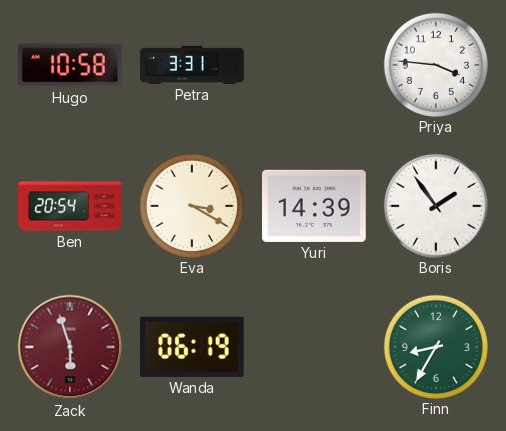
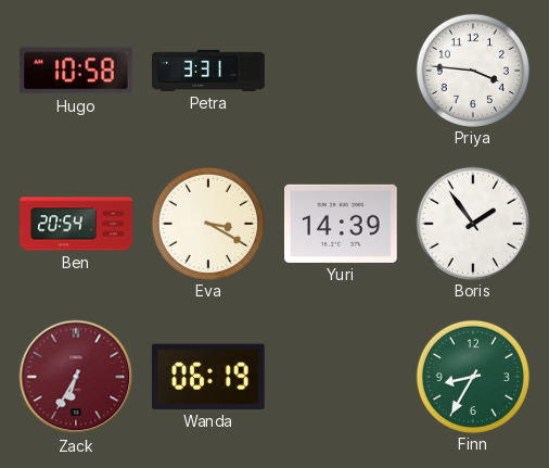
Zack: 5:57 -> 6:35 (76, 377)
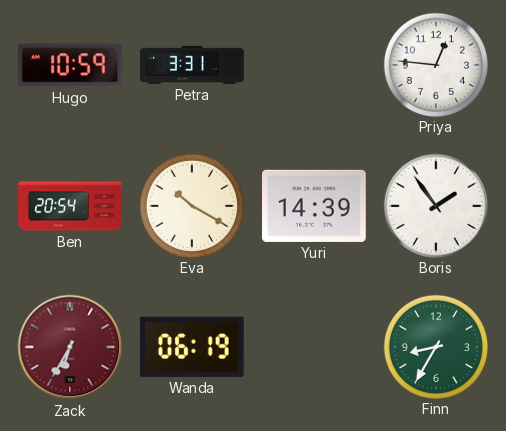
Hugo: 10:58 -> 10:59 (70, 65)
Priya: 3:46 -> 12:46 (436, 64)
Eva: 3:20 -> 10:20 (192, 205)
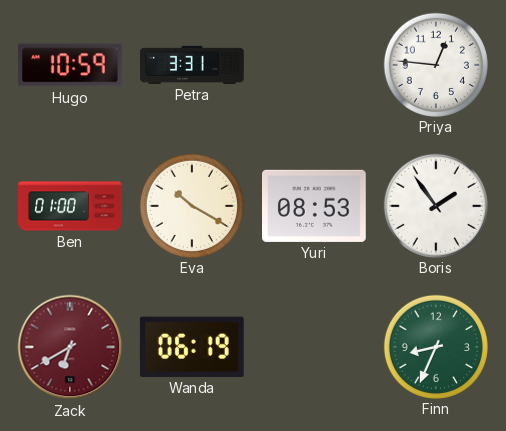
Ben: 20:54 -> 01:00 (70, 206)
Yuri: 14:39 -> 08:53 (315, 206)
Zack: 6:35 -> 6:40 (70, 347)
Finn: 8:35 -> 8:34 (436, 346)
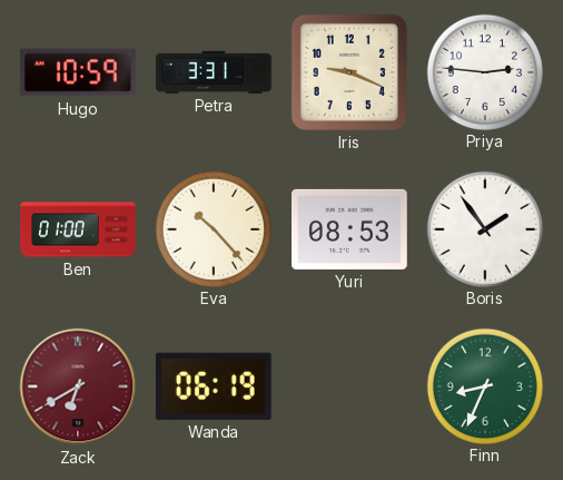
Iris: none -> 9:19 (349, 72)
Priya: 12:46 -> 2:46 (485, 71)
Eva: 10:20 -> 10:23 (214, 228)
